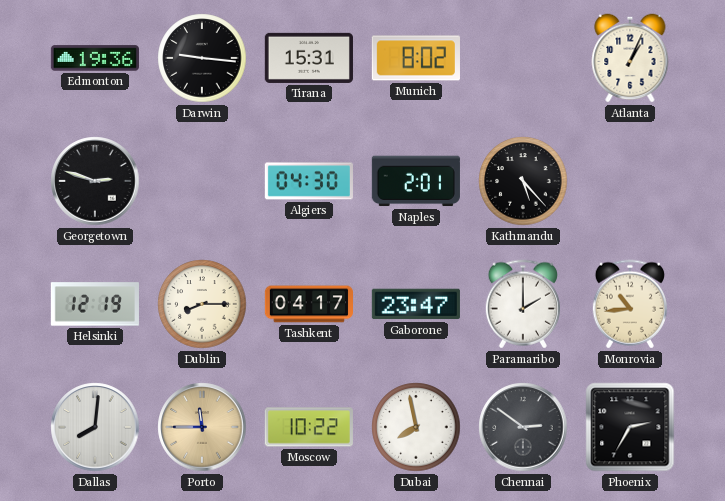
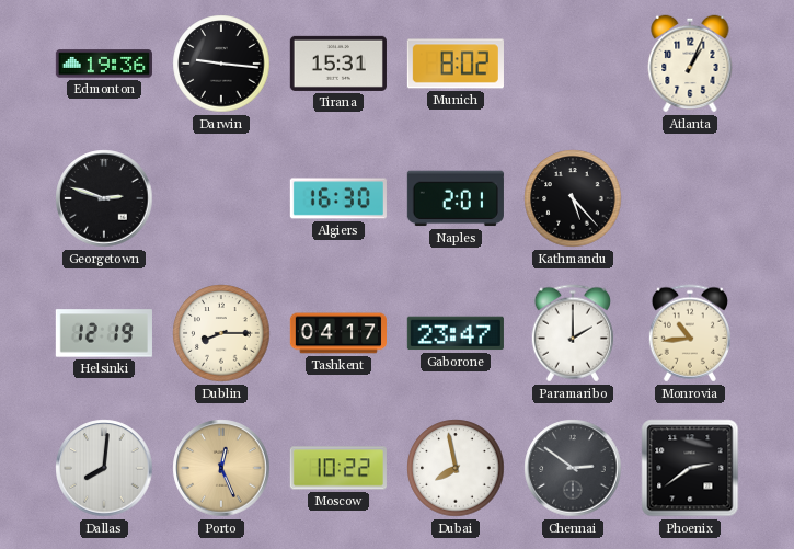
Algiers: 04:30 -> 16:30 (338, 198)
Porto: 11:45 -> 12:26 (221, 468)
Phoenix: 2:35 -> 2:39 (690, 468)
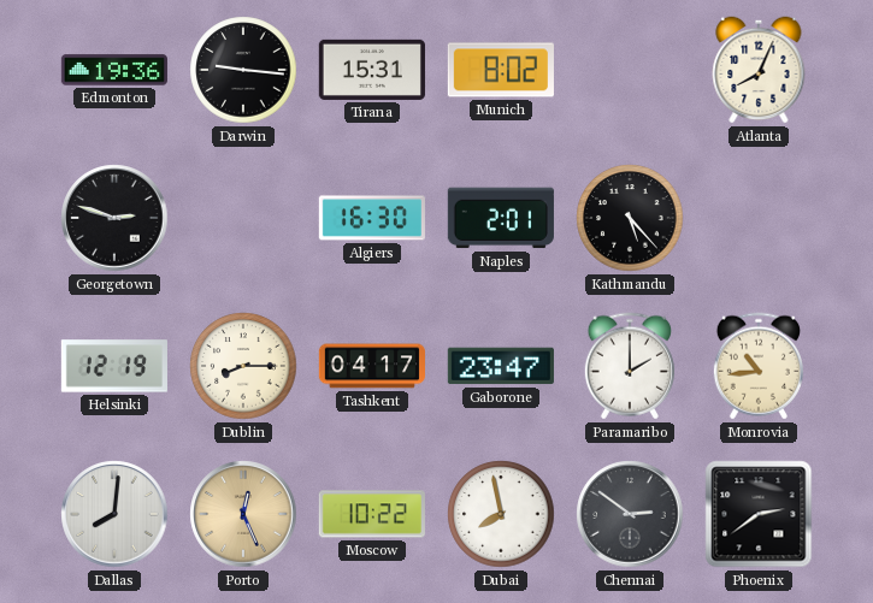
Atlanta: 1:04 -> 8:04 (759, 70)
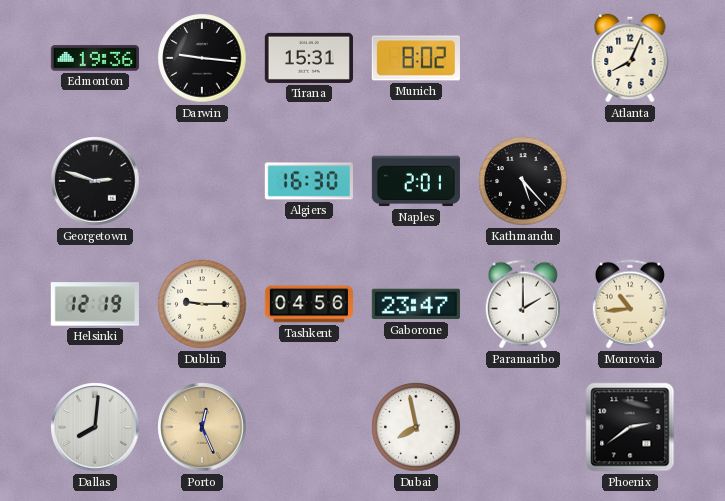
Dublin: 8:15 -> 9:15 (202, 304)
Tashkent: 04:17 -> 04:56 (308, 304)
Moscow: 10:22 -> none (372, 514)
Chennai: 2:51 -> none (630, 514)
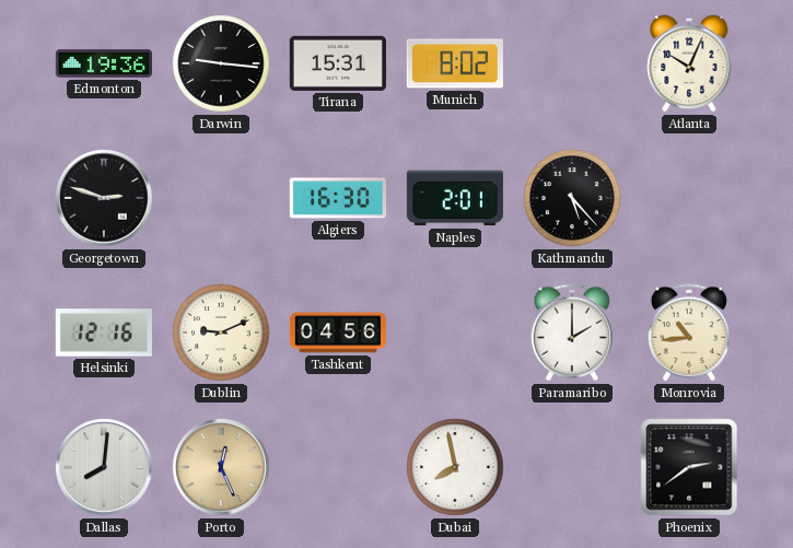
Atlanta: 8:04 -> 10:04 (689, 63)
Helsinki: 12:19 -> 12:16 (104, 333)
Dublin: 9:15 -> 9:11 (221, 333)
Gaborone: 23:47 -> none (416, 304)
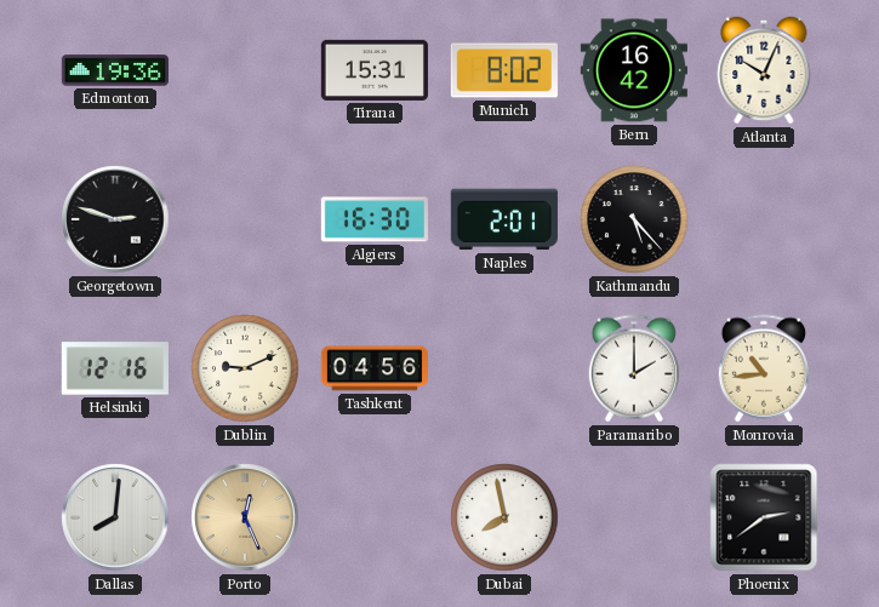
Darwin: 9:16 -> none (221, 63)
Bern: none -> 16:42 (634, 70)
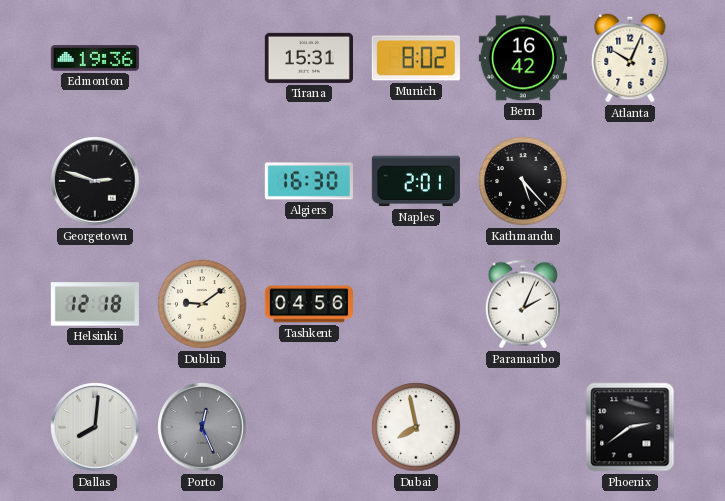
Helsinki: 12:16 -> 12:18 (95, 304)
Dublin: 9:11 -> 9:09 (202, 304)
Paramaribo: 2:00 -> 2:04 (523, 304)
Monrovia: 10:44 -> none (764, 368)
Porto dial: champagne -> grey (202, 427)
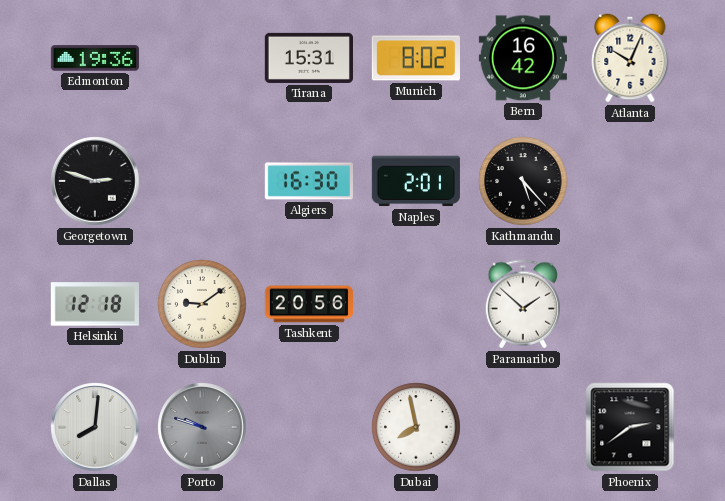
Tashkent: 04:56 -> 20:56 (308, 304)
Paramaribo: 2:04 -> 1:52 (523, 304)
Porto: 12:26 -> 9:48 (202, 427)
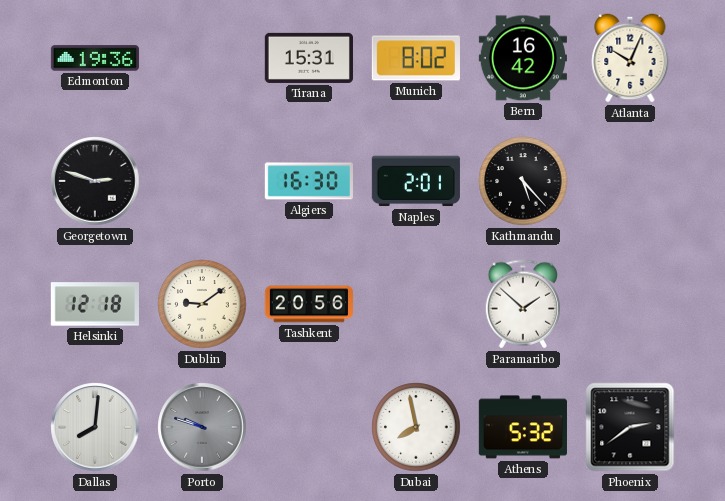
Athens: none -> 5:32 (523, 427)
